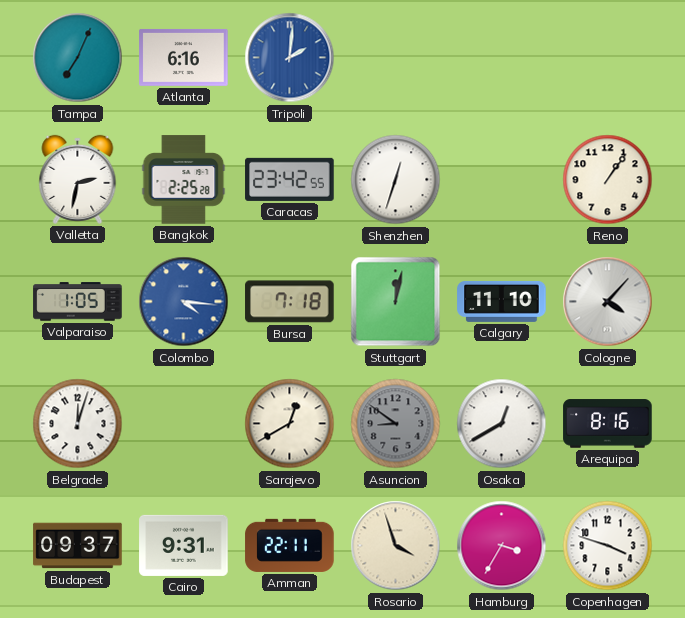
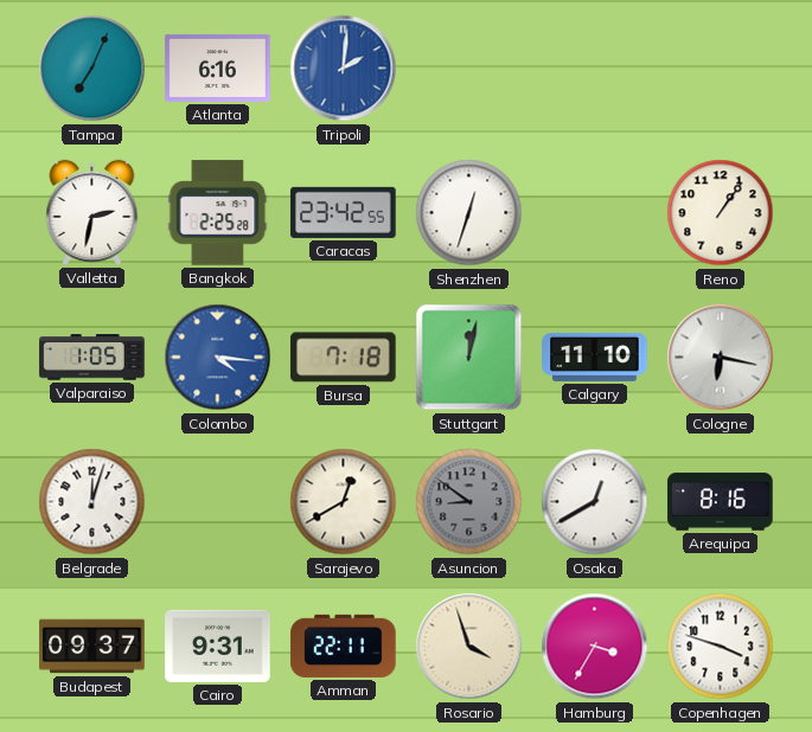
Cologne: 4:07 -> 6:17 (721, 358)
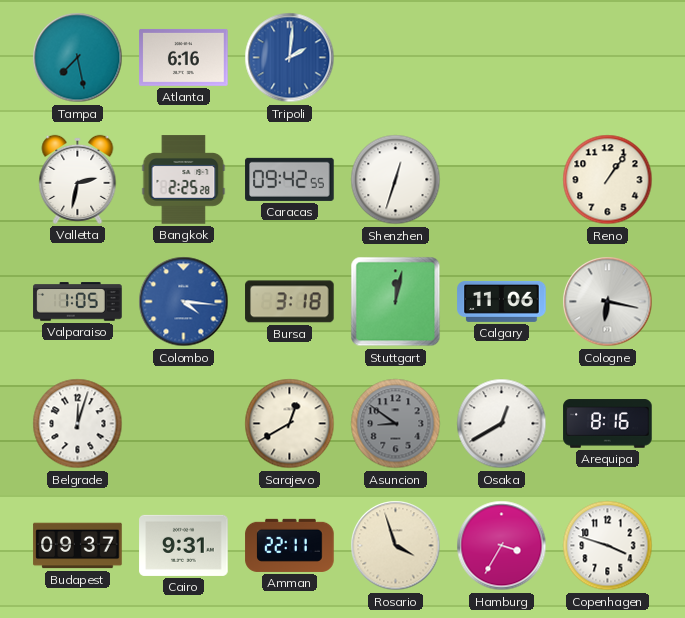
Tampa: 7:04 -> 7:28 (78, 58)
Caracas: 23:42 -> 09:42 (290, 179)
Bursa: 7:18 -> 3:18 (290, 302)
Calgary: 11:10 -> 11:06 (502, 301)
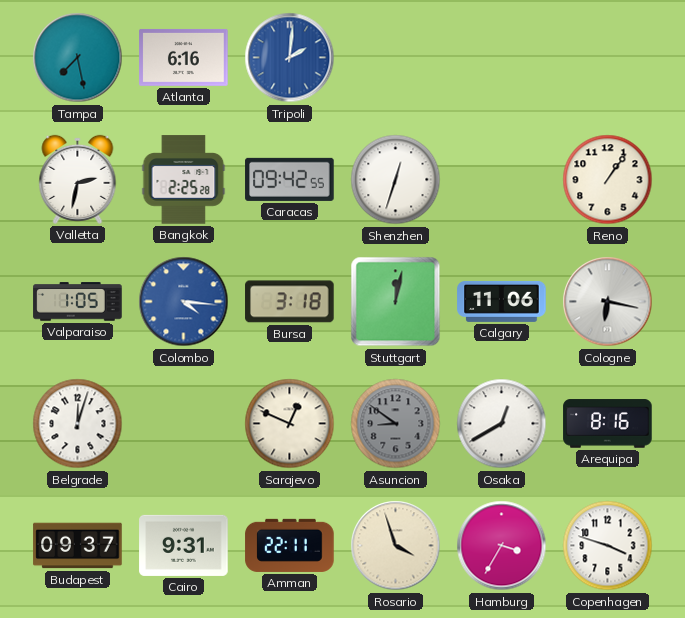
Sarajevo: 12:40 -> 12:49 (290, 424)
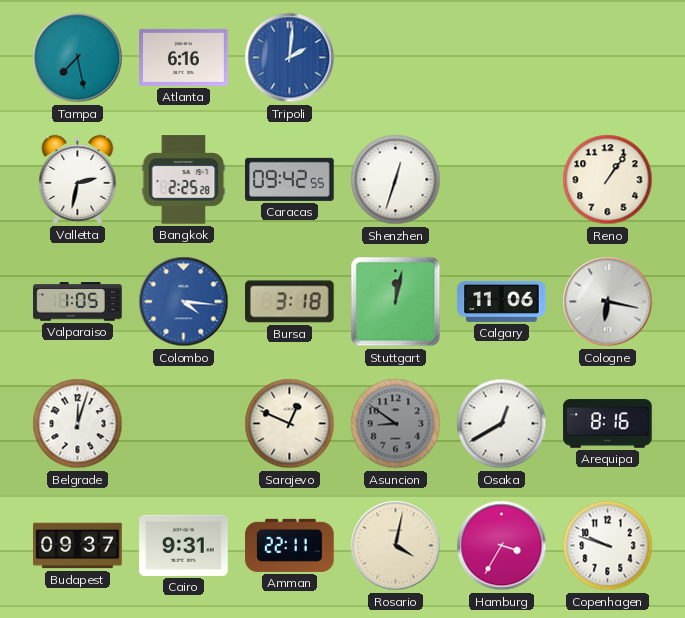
Rosario: 3:57 -> 4:02 (396, 546)
Copenhagen: 3:48 -> 9:48 (608, 546)
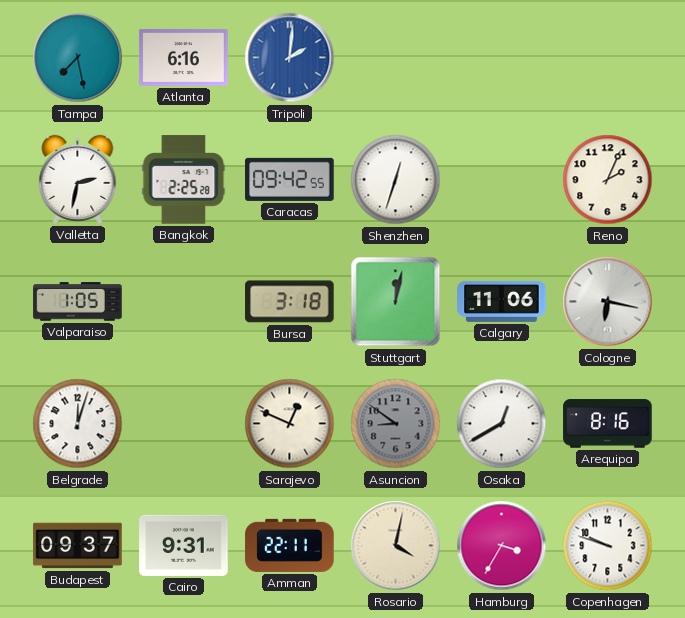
Reno: 1:06 -> 2:04 (608, 180)
Colombo: 4:16 -> none (184, 302)
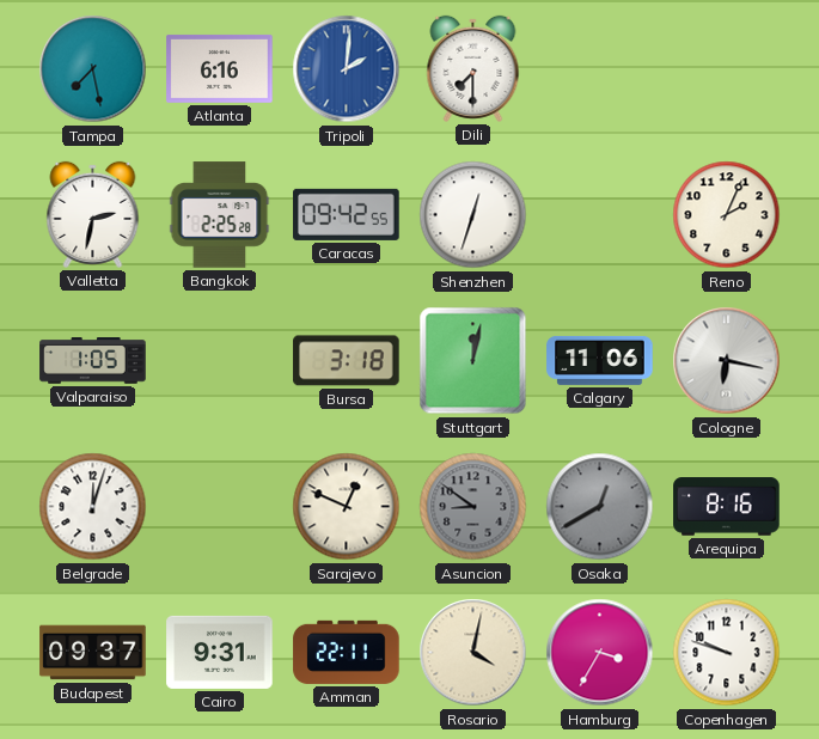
Dili: none -> 7:30 (473, 68)
Osaka dial: white -> grey (600, 507)
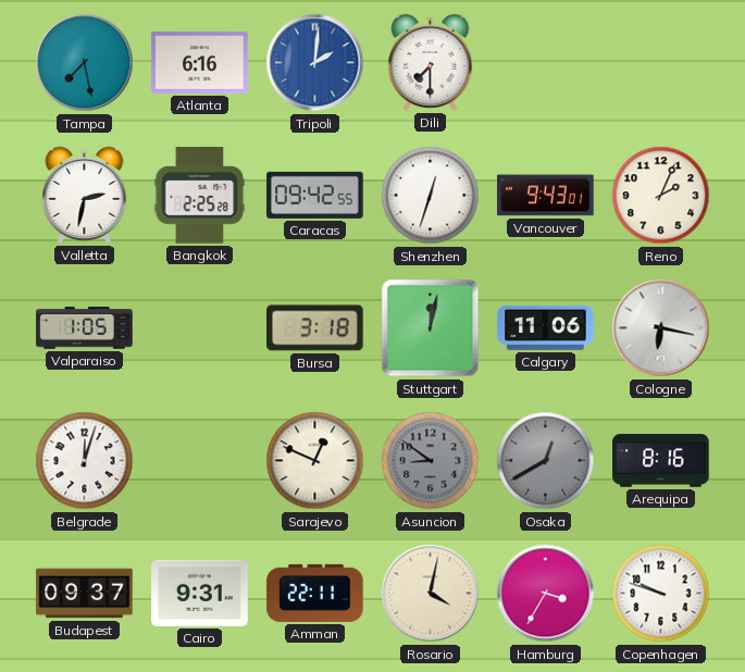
Vancouver: none -> 9:43 (546, 196)
